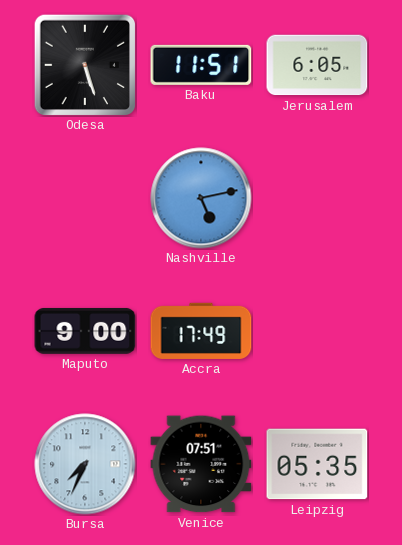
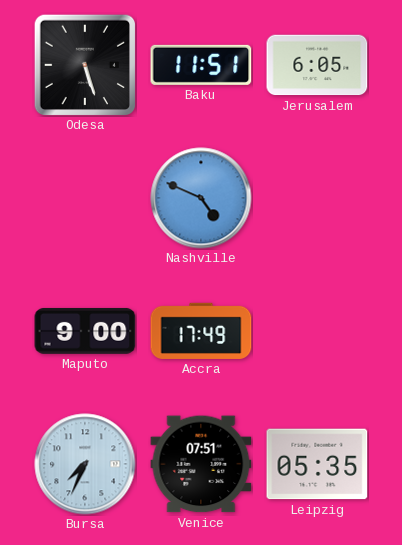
Nashville: 5:13 -> 4:49 (201, 198)
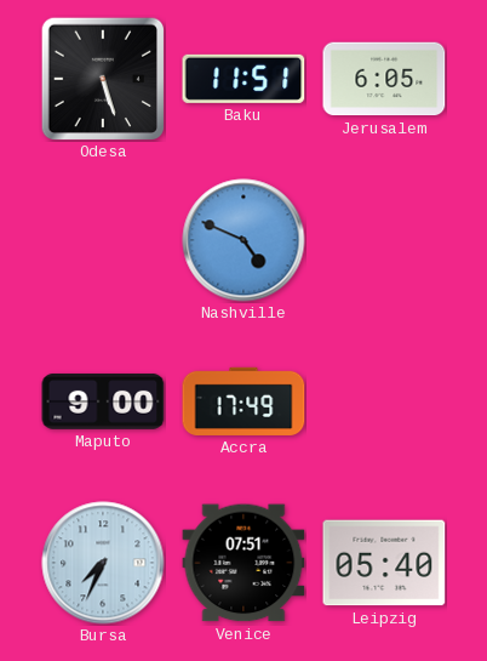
Leipzig: 05:35 -> 05:40 (384, 563)
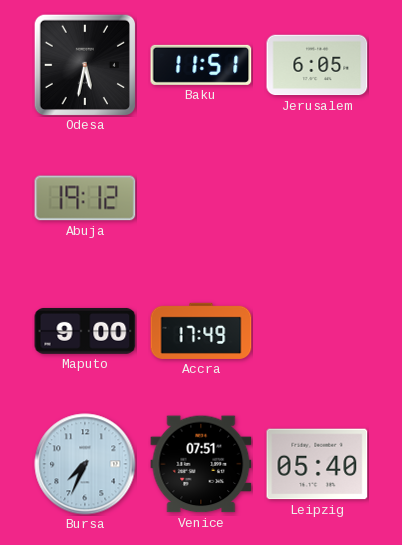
Odesa: 5:27 -> 5:32 (84, 64)
Abuja: none -> 19:12 (85, 198)
Nashville: 4:49 -> none (243, 240)
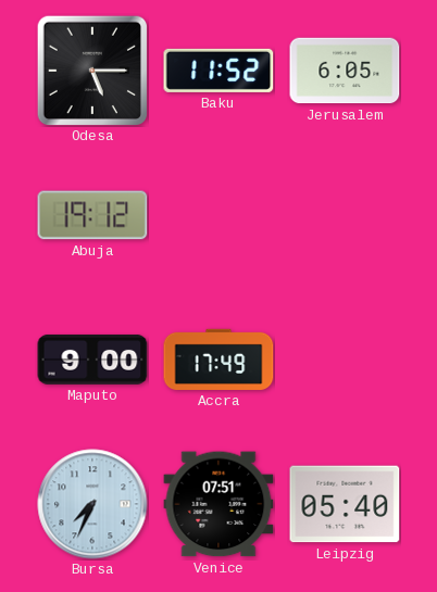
Odesa: 5:32 -> 5:15 (91, 70)
Baku: 11:51 -> 11:52 (218, 71)
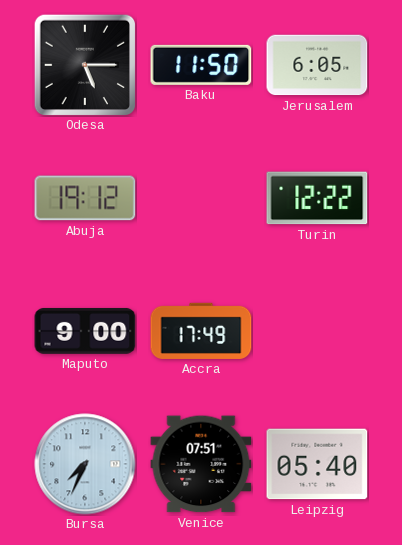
Baku: 11:52 -> 11:50 (201, 65)
Turin: none -> 12:22 (317, 198)
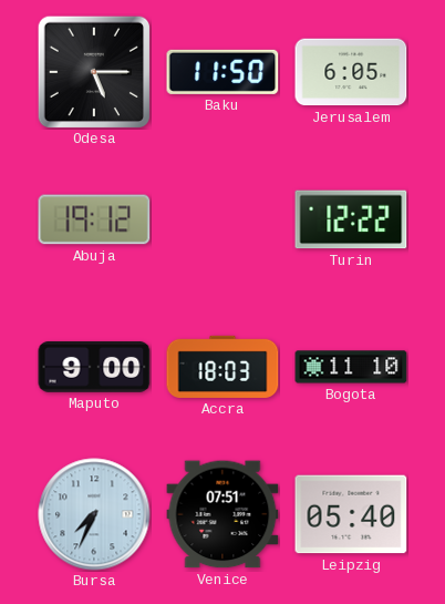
Accra: 17:49 -> 18:03 (222, 367)
Bogota: none -> 11:10 (351, 367)
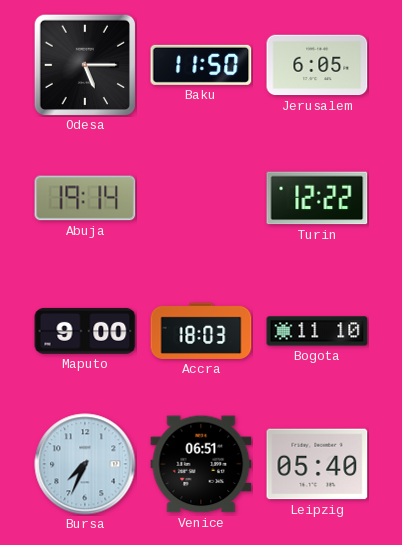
Abuja: 19:12 -> 19:14 (85, 198)
Venice: 07:51 -> 06:51 (201, 464)
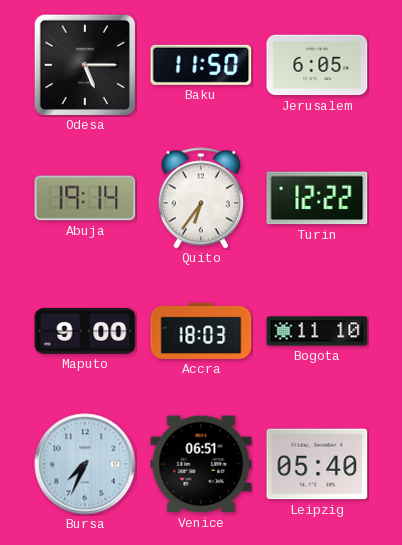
Quito: none -> 6:36 (201, 198)
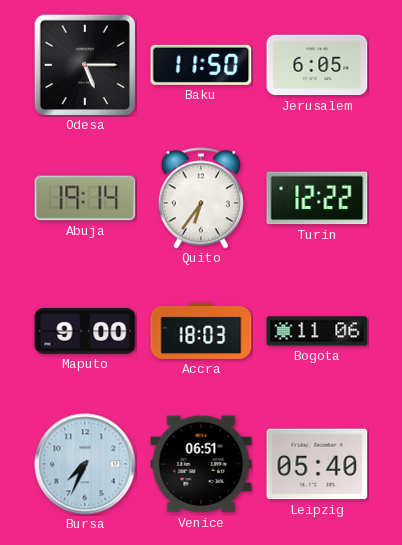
Bogota: 11:10 -> 11:06 (317, 331)
